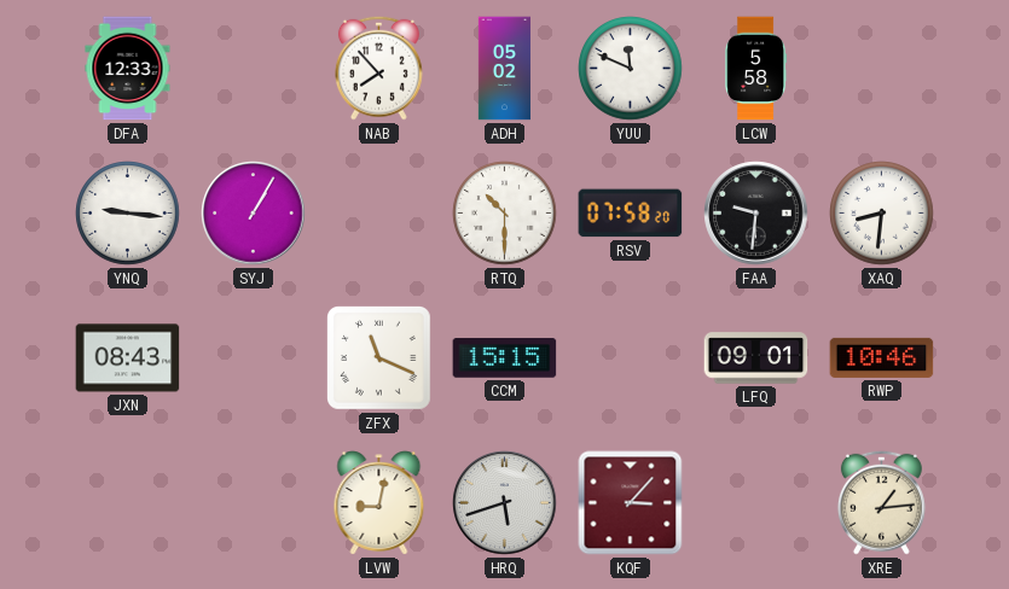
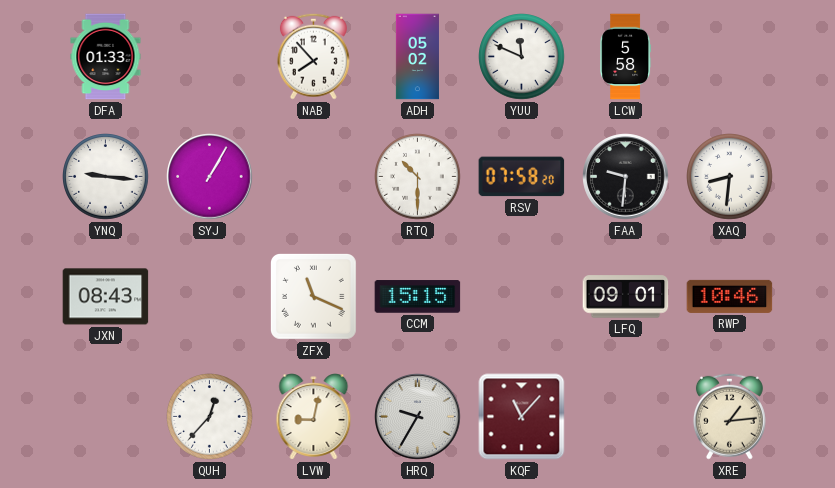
DFA: 12:33 -> 01:33 (106, 57)
QUH: none -> 12:37 (210, 417)
HRQ: 5:42 -> 9:35 (418, 417)
KQF: 3:07 -> 11:07 (522, 417)
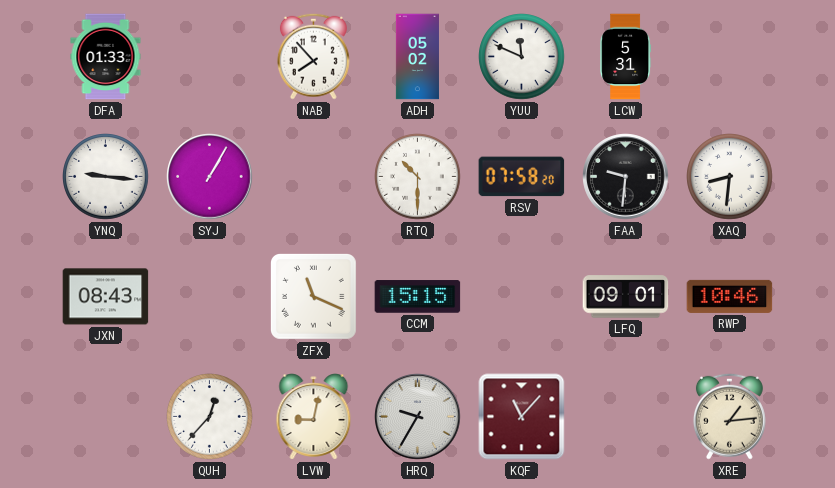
LCW: 5:58 -> 5:31 (626, 57)
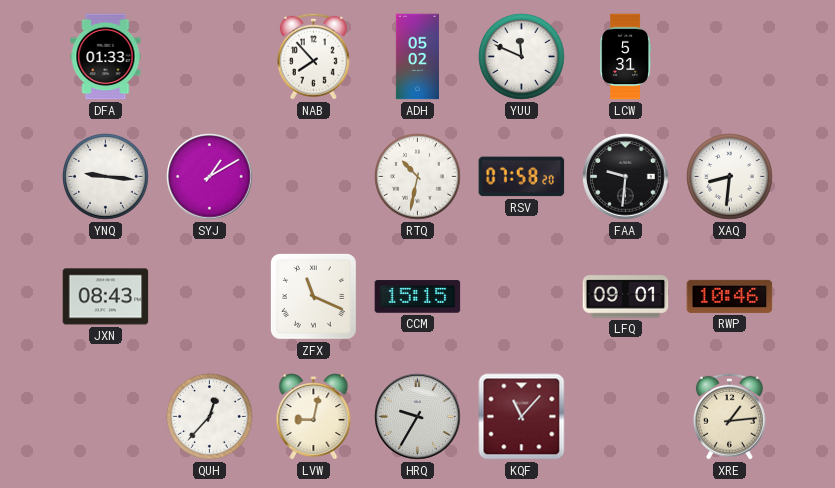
SYJ: 1:05 -> 1:10 (210, 177)
RTQ: 10:30 -> 10:32 (418, 177)
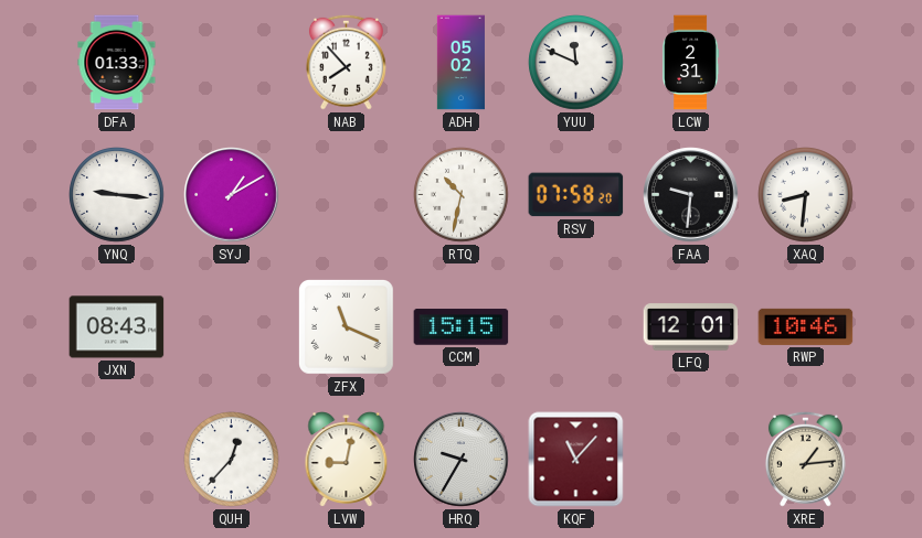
LCW: 5:31 -> 2:31 (691, 63)
LFQ: 09:01 -> 12:01 (691, 327)
